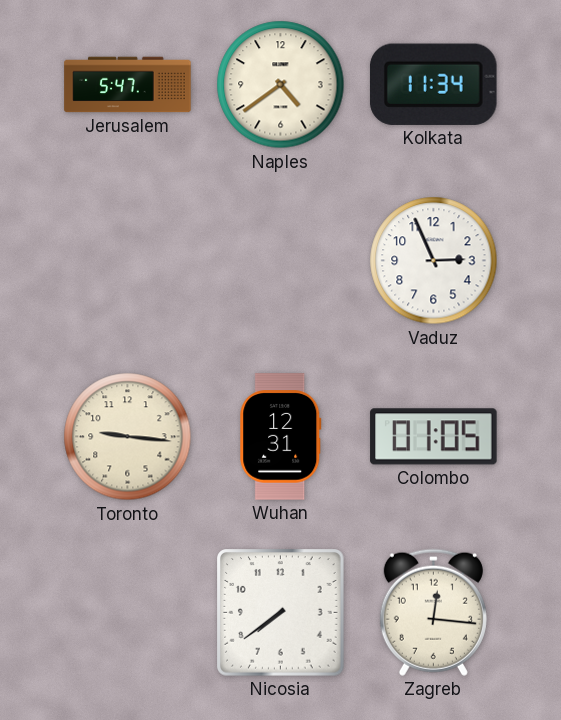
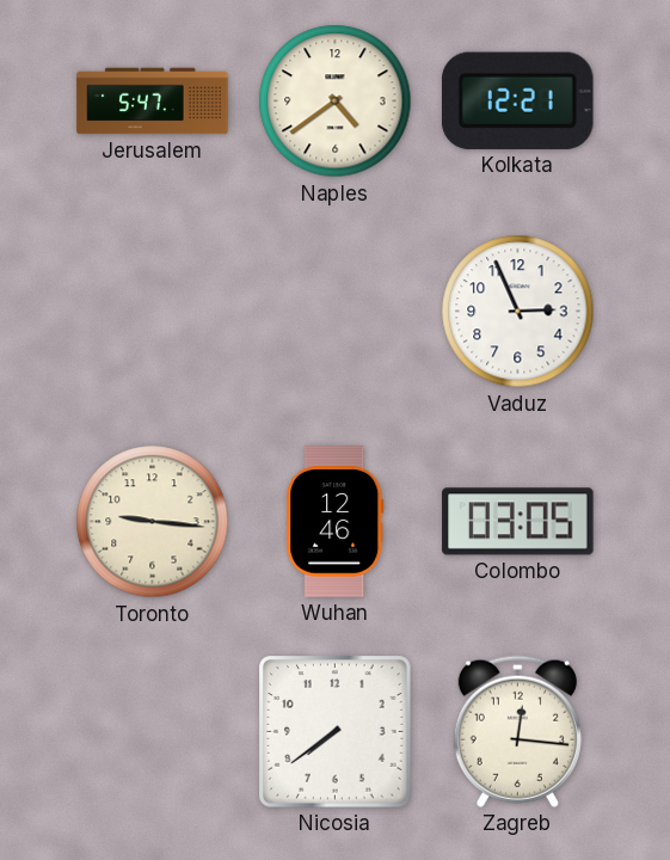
Kolkata: 11:34 -> 12:21 (517, 100)
Wuhan: 12:31 -> 12:46 (336, 522)
Colombo: 01:05 -> 03:05 (518, 522)
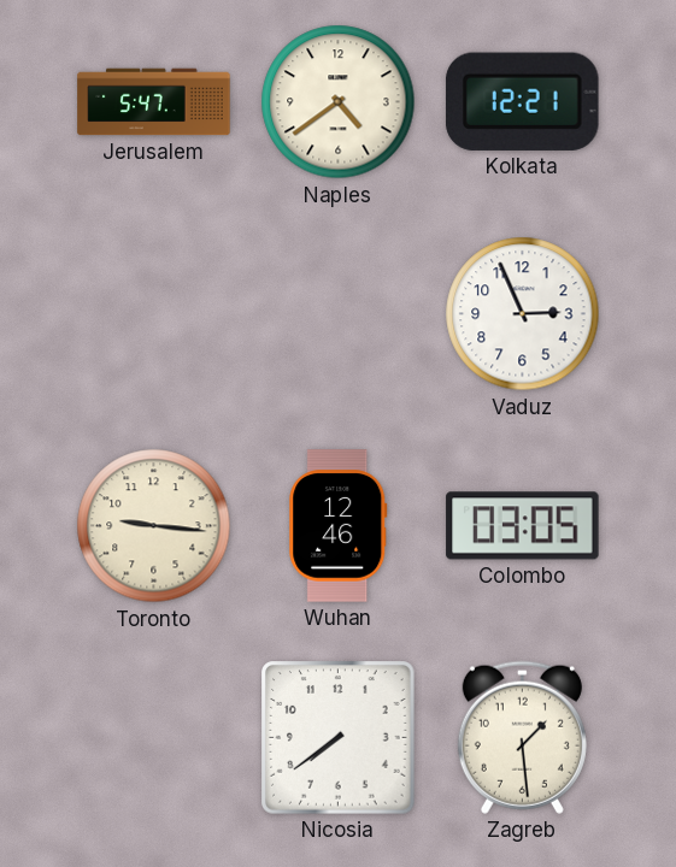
Zagreb: 12:16 -> 1:29 (522, 737)
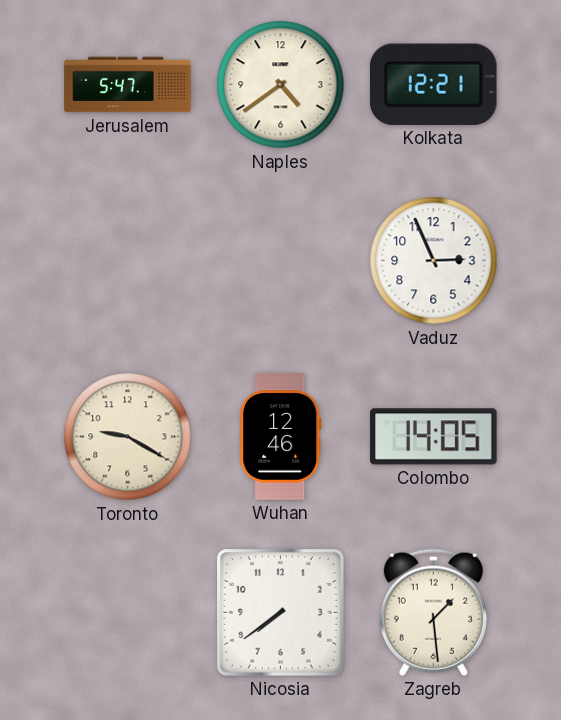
Toronto: 9:16 -> 9:20 (128, 437)
Colombo: 03:05 -> 14:05 (434, 437)
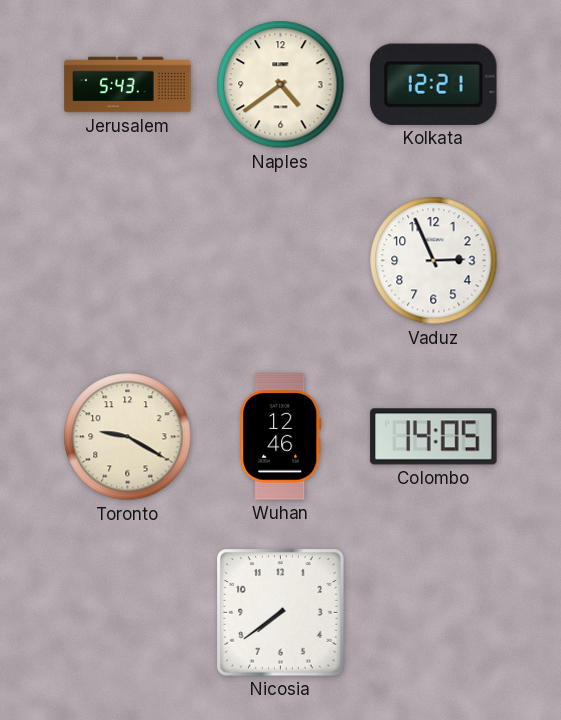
Jerusalem: 5:47 -> 5:43 (128, 85)
Zagreb: 1:29 -> none (433, 612)
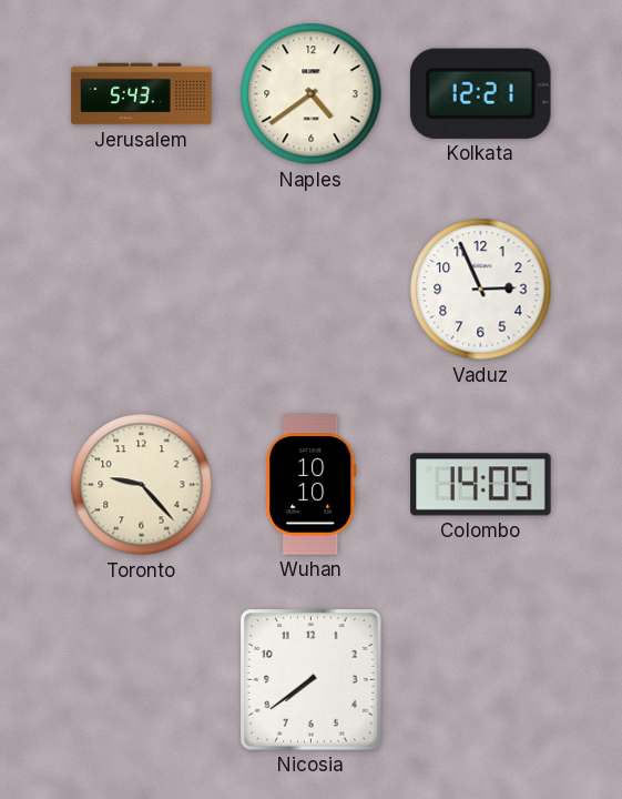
Toronto: 9:20 -> 9:23 (142, 485)
Wuhan: 12:46 -> 10:10 (312, 485)
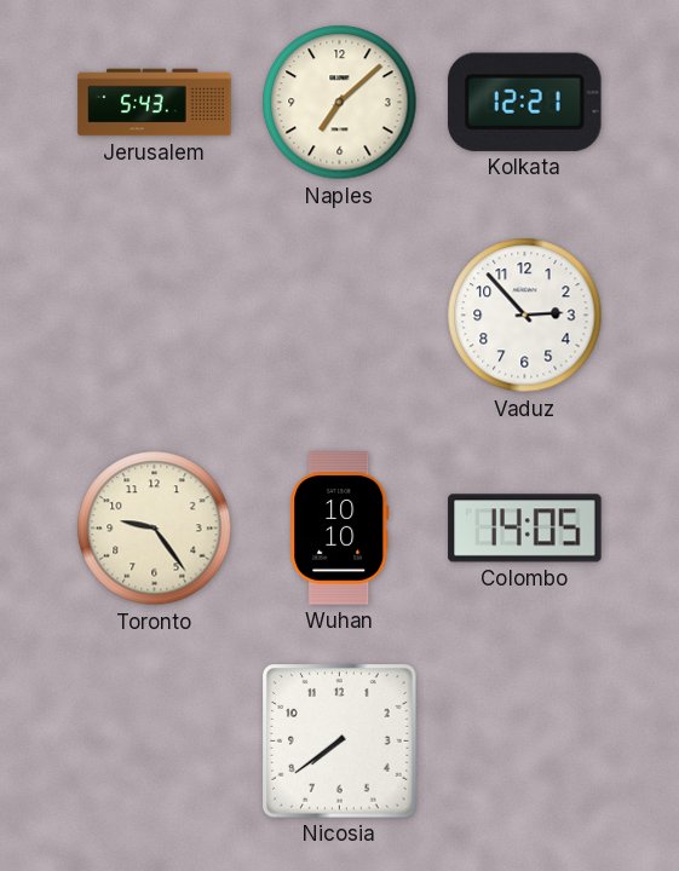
Naples: 4:39 -> 7:08 (340, 103)
Vaduz: 2:56 -> 2:53 (525, 316)
Toronto: 9:23 -> 9:24 (155, 529)
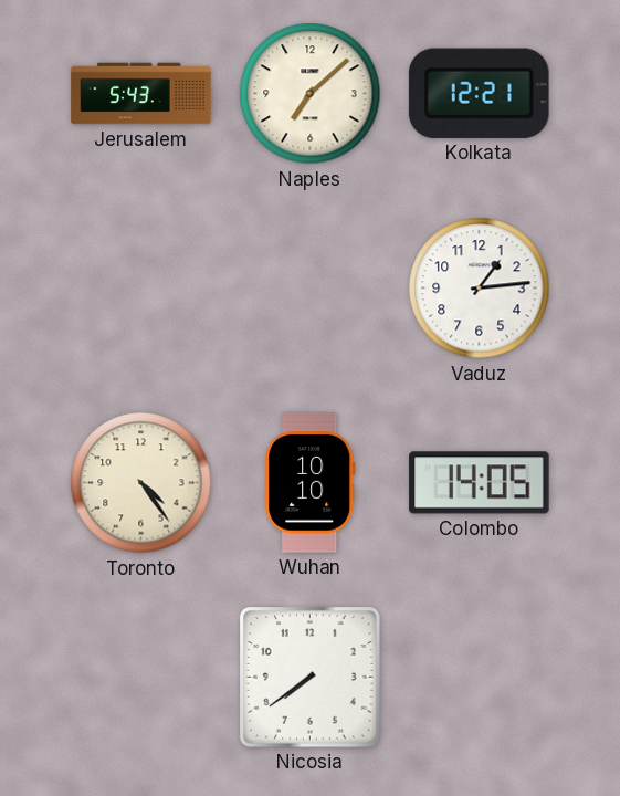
Vaduz: 2:53 -> 1:14 (480, 289)
Toronto: 9:24 -> 4:24 (141, 483)
